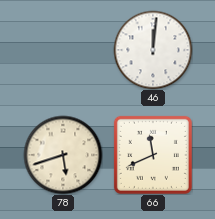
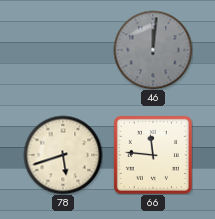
46 dial: white -> grey (153, 50)
66: 11:41 -> 11:46 (153, 155)
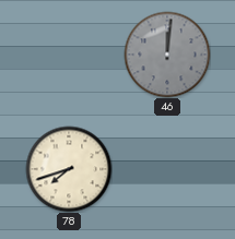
78: 5:42 -> 7:42 (69, 169)
66: 11:46 -> none (153, 155)
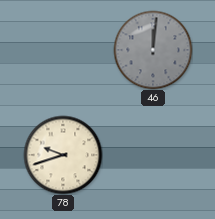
78: 7:42 -> 9:42 (63, 155)
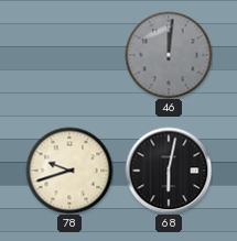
68: none -> 6:02 (169, 171)
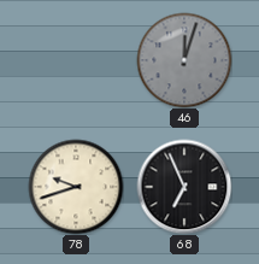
46: 12:01 -> 12:03 (184, 60)
68: 6:02 -> 6:56 (184, 187)
